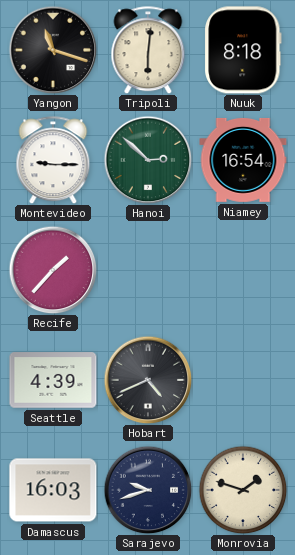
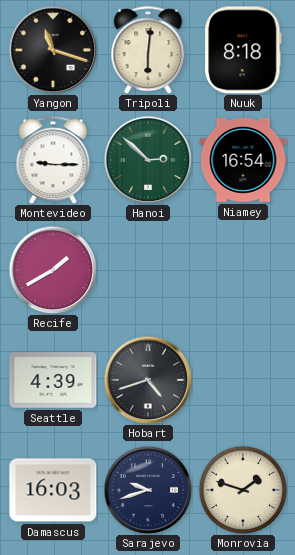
Recife: 1:37 -> 1:40 (53, 270)
Hobart: 4:41 -> 4:42 (148, 380)
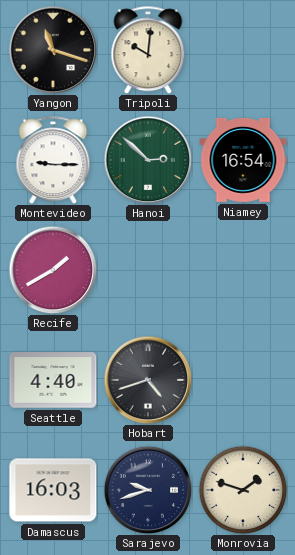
Tripoli: 6:01 -> 10:01 (148, 50)
Nuuk: 8:18 -> none (243, 50)
Seattle: 4:39 -> 4:40 (53, 380)
